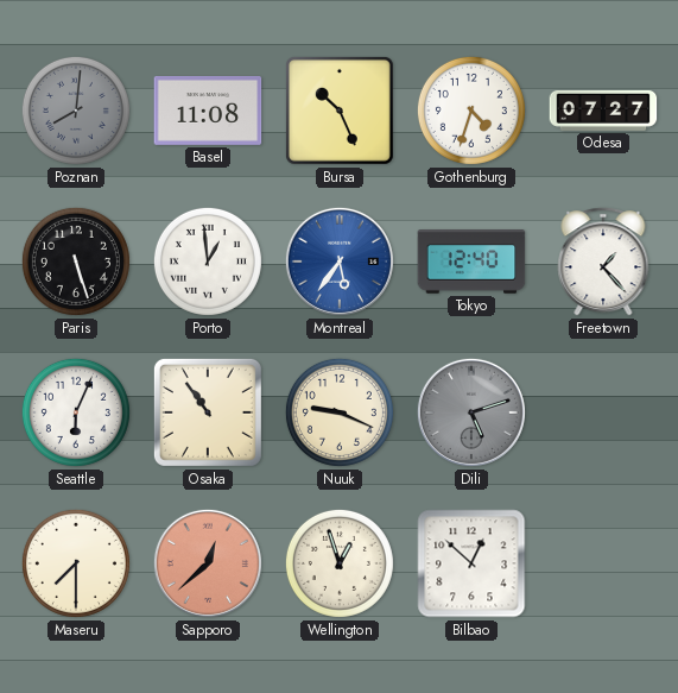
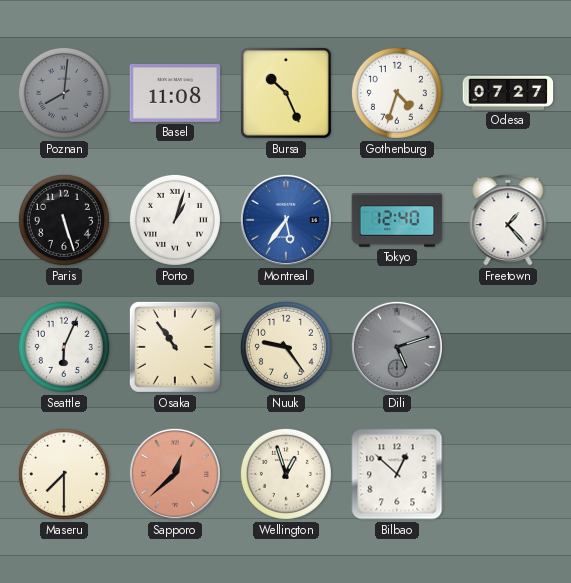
Porto: 12:59 -> 1:03 (175, 220)
Nuuk: 9:19 -> 9:24 (286, 347)
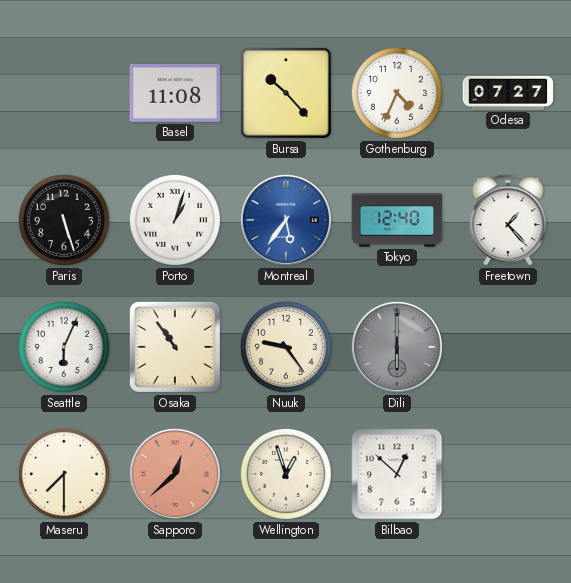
Poznan: 8:01 -> none (64, 93)
Bursa: 10:26 -> 10:23 (286, 93)
Gothenburg: 4:33 -> 4:34 (397, 93)
Dili: 5:12 -> 6:00 (397, 347)
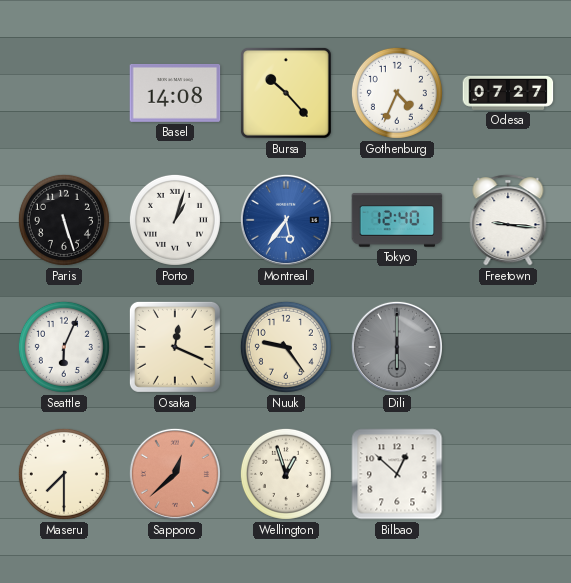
Basel: 11:08 -> 14:08 (175, 93)
Freetown: 1:23 -> 9:16 (508, 220)
Osaka: 10:54 -> 12:19 (175, 347)
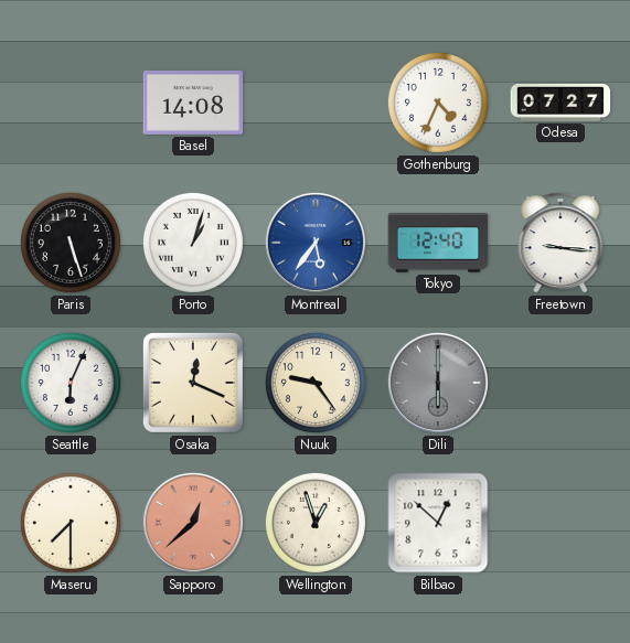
Bursa: 10:23 -> none (286, 93)
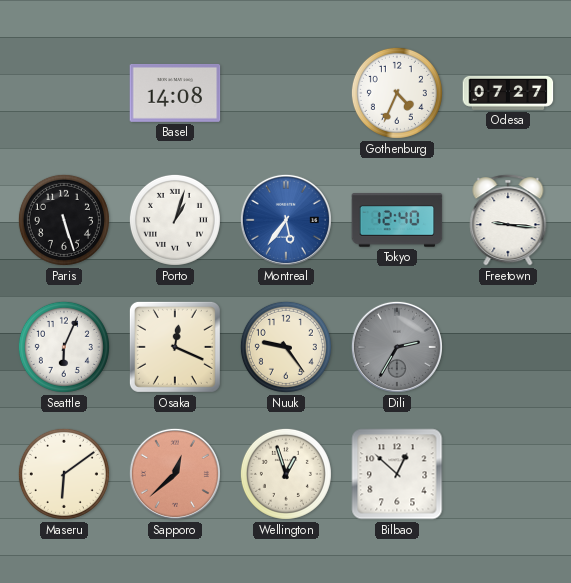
Dili: 6:00 -> 2:35 (397, 347)
Maseru: 7:30 -> 6:09 (64, 474)
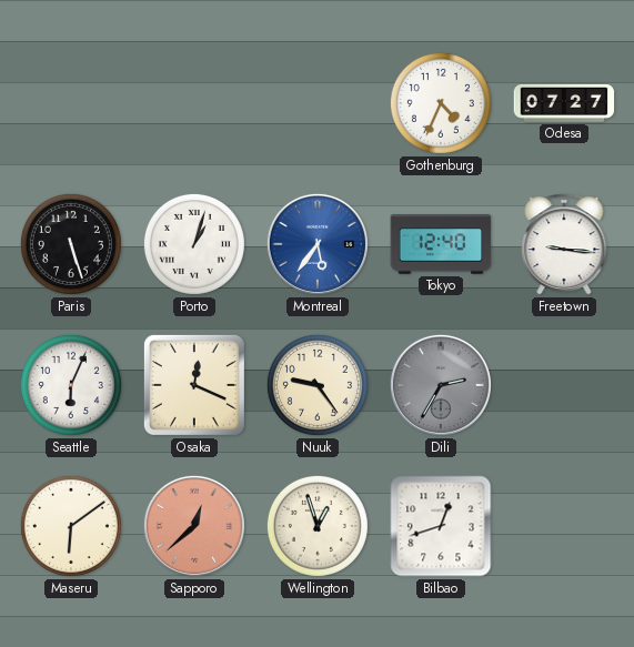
Basel: 14:08 -> none (175, 93)
Bilbao: 12:52 -> 12:42 (441, 526)
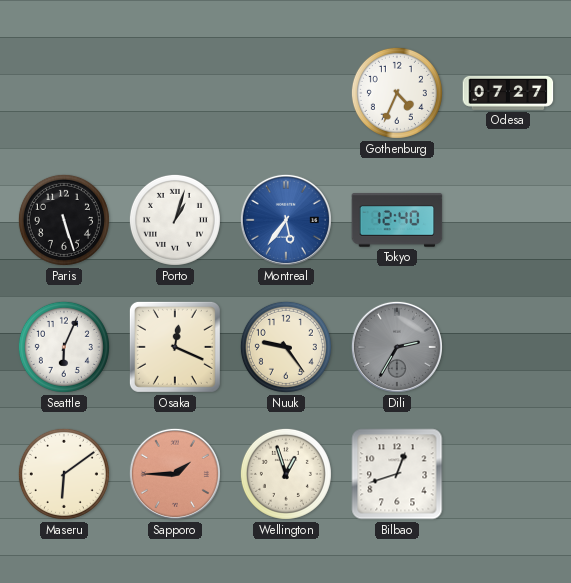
Freetown: 9:16 -> none (564, 244)
Sapporo: 12:38 -> 1:45 (175, 474)
